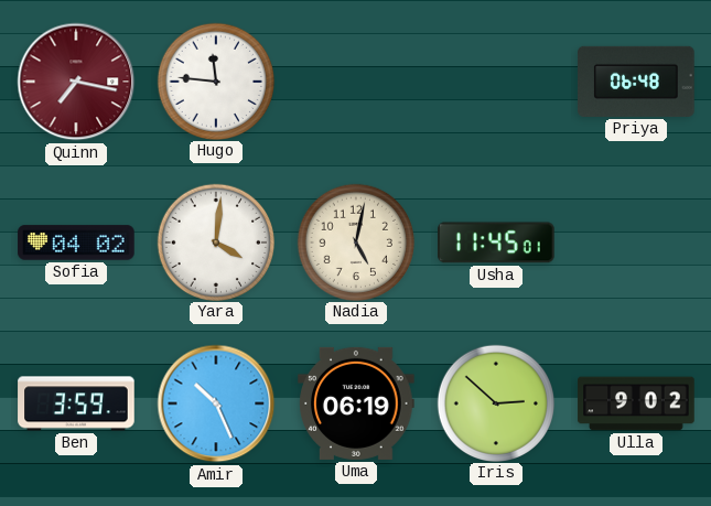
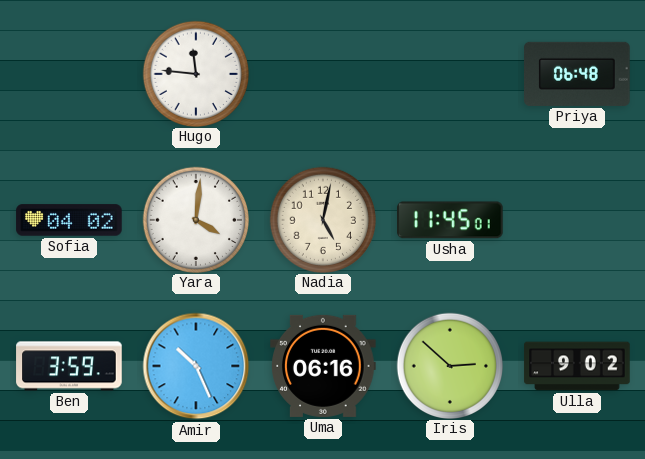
Quinn: 7:17 -> none (76, 82)
Uma: 06:19 -> 06:16 (323, 366)
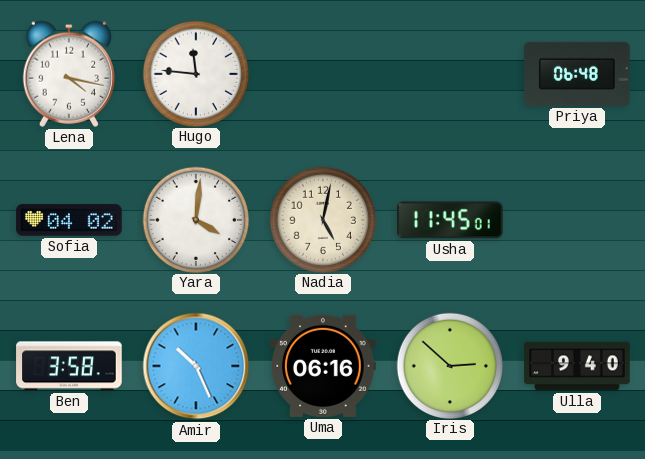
Lena: none -> 4:17 (68, 74)
Ben: 3:59 -> 3:58 (69, 366)
Ulla: 9:02 -> 9:40 (577, 366)
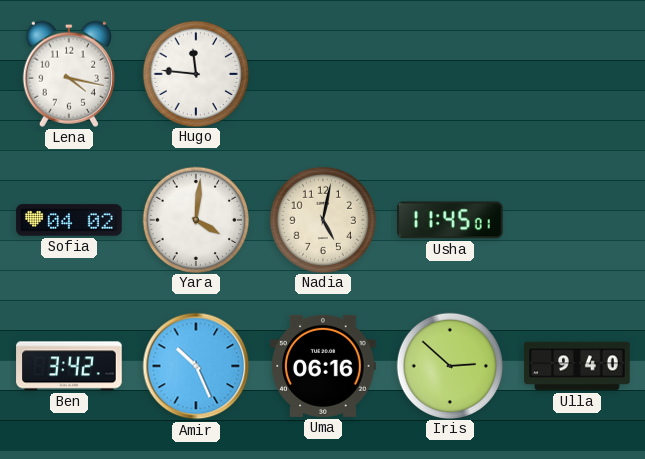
Priya: 06:48 -> none (577, 74)
Ben: 3:58 -> 3:42 (69, 366)
